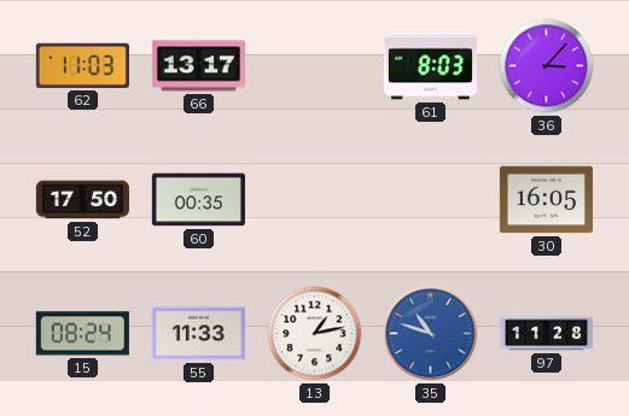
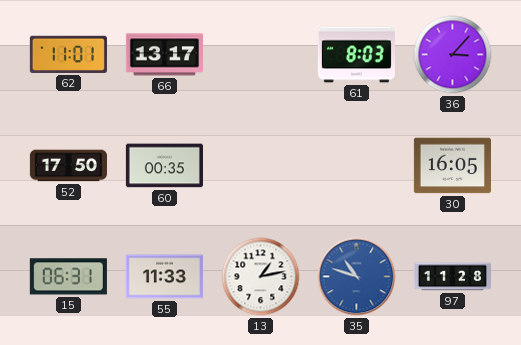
62: 11:03 -> 11:01 (68, 54)
15: 08:24 -> 06:31 (68, 277)
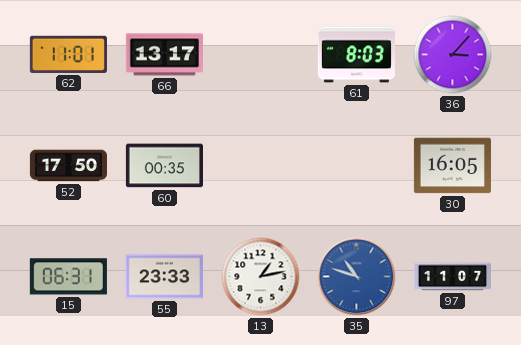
55: 11:33 -> 23:33 (164, 277)
97: 11:28 -> 11:07 (452, 277)
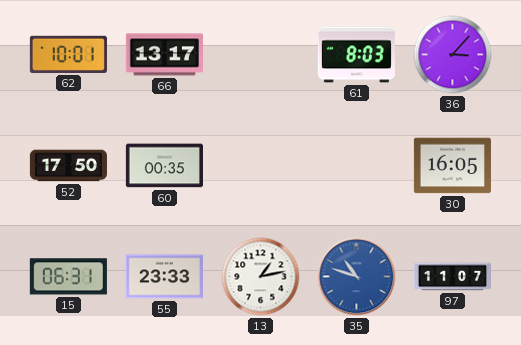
62: 11:01 -> 10:01 (68, 54)
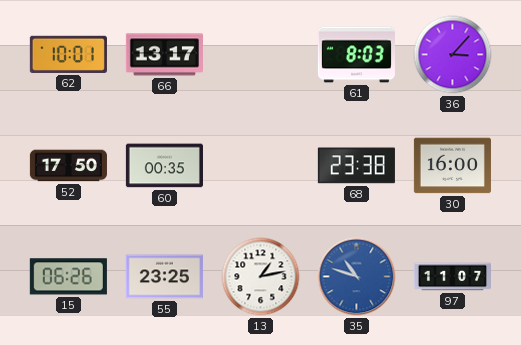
68: none -> 23:38 (356, 166)
30: 16:05 -> 16:00 (452, 166)
15: 06:31 -> 06:26 (68, 277)
55: 23:33 -> 23:25 (164, 277)
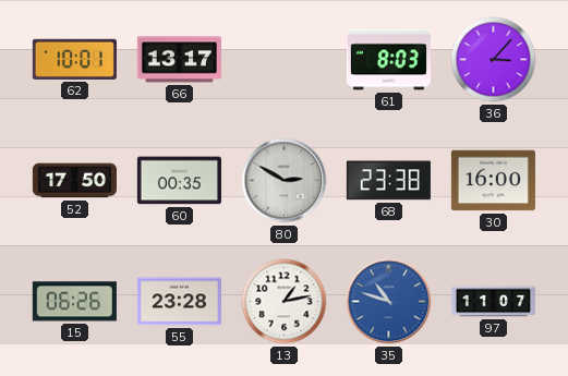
80: none -> 2:50 (285, 181)
55: 23:25 -> 23:28 (179, 302)
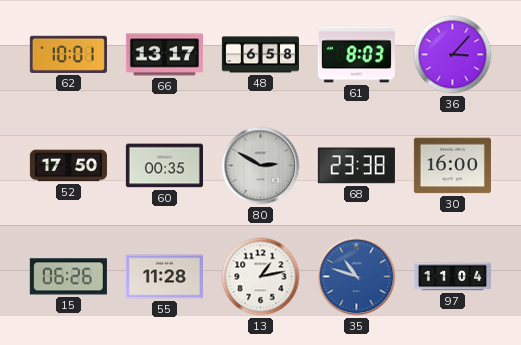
48: none -> 6:58 (260, 55)
55: 23:28 -> 11:28 (164, 277)
97: 11:07 -> 11:04 (452, 277)
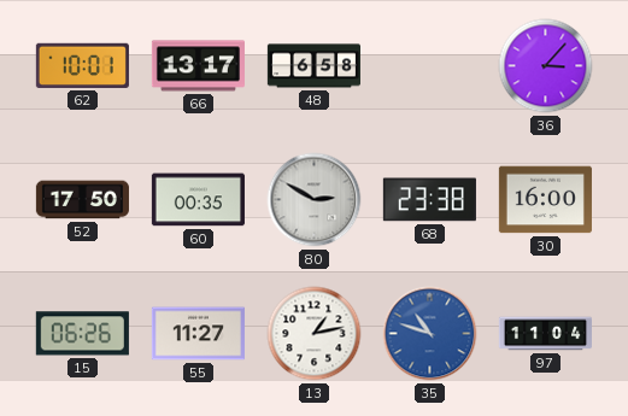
61: 8:03 -> none (356, 55)
55: 11:28 -> 11:27 (198, 334)
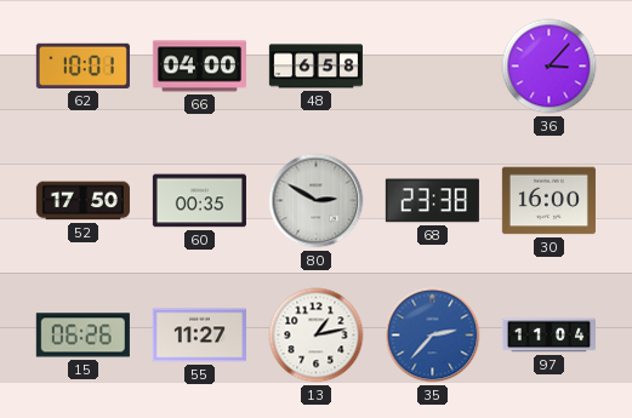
66: 13:17 -> 04:00 (199, 67)
35: 10:48 -> 2:37 (433, 336)
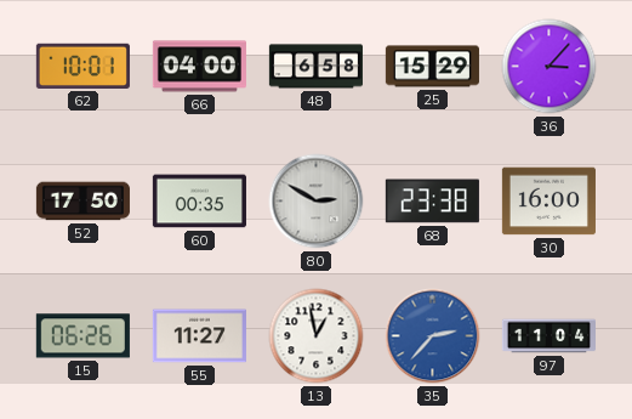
25: none -> 15:29 (432, 67)
13: 1:13 -> 12:58 (317, 336)
